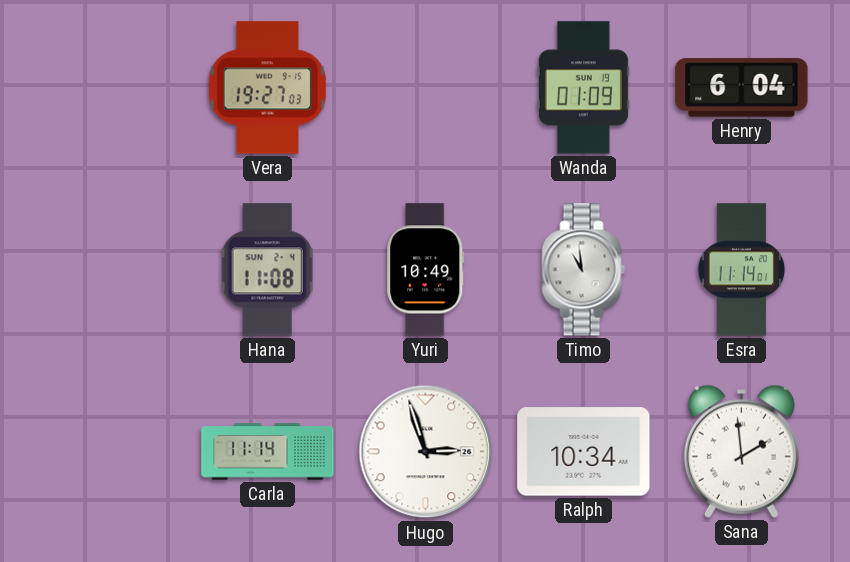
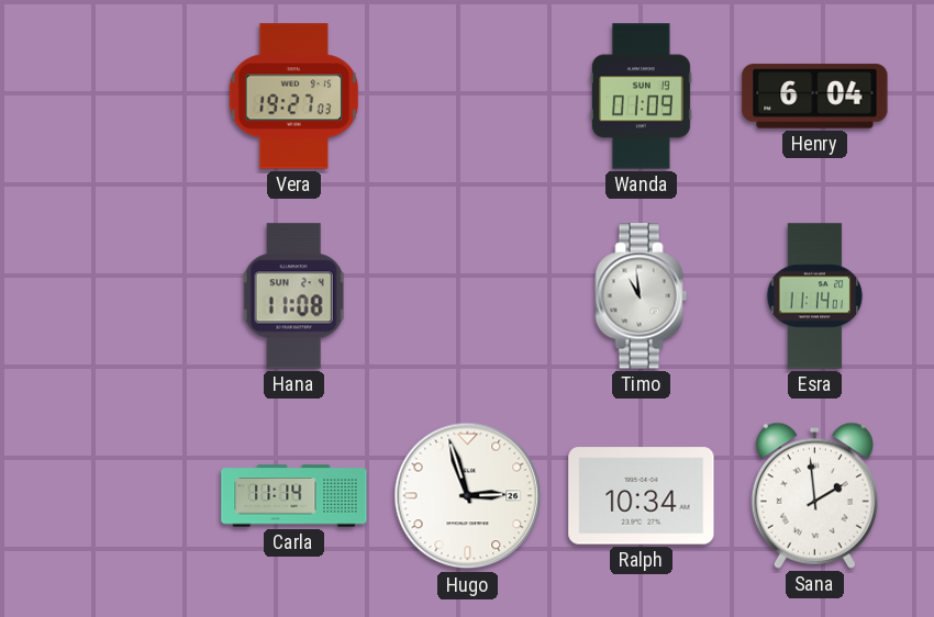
Yuri: 10:49 -> none (426, 270)
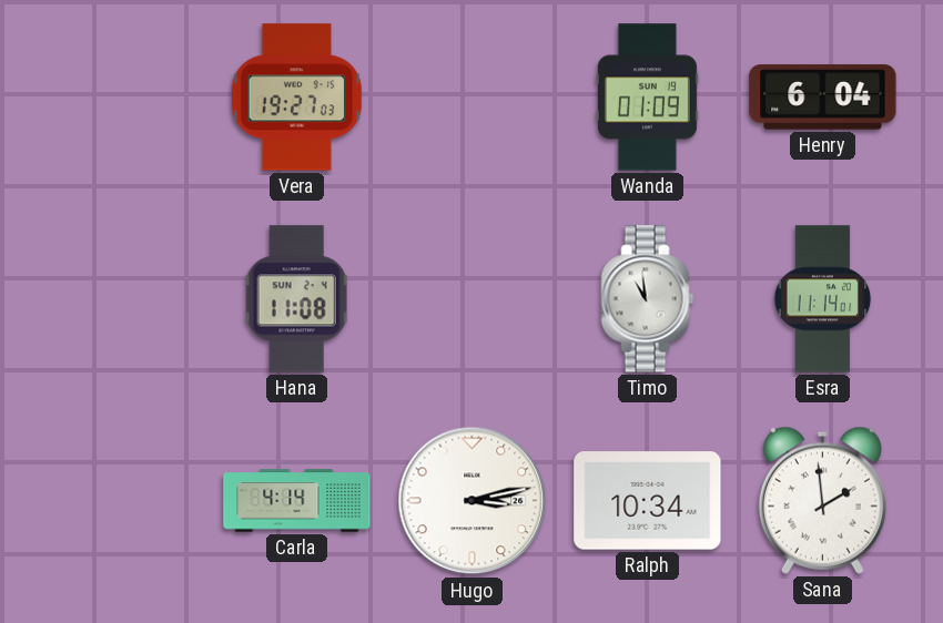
Carla: 11:14 -> 4:14 (297, 501)
Hugo: 2:57 -> 3:13 (473, 501)
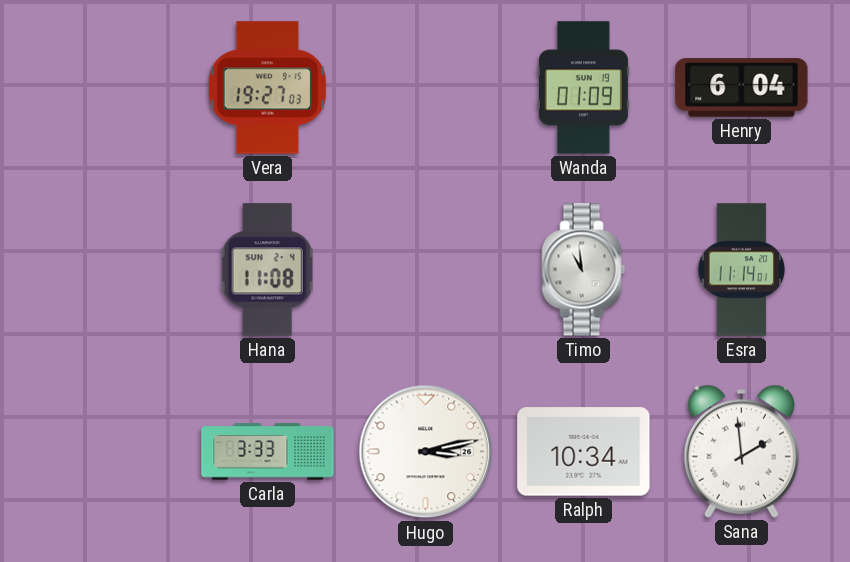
Carla: 4:14 -> 3:33 (268, 452)
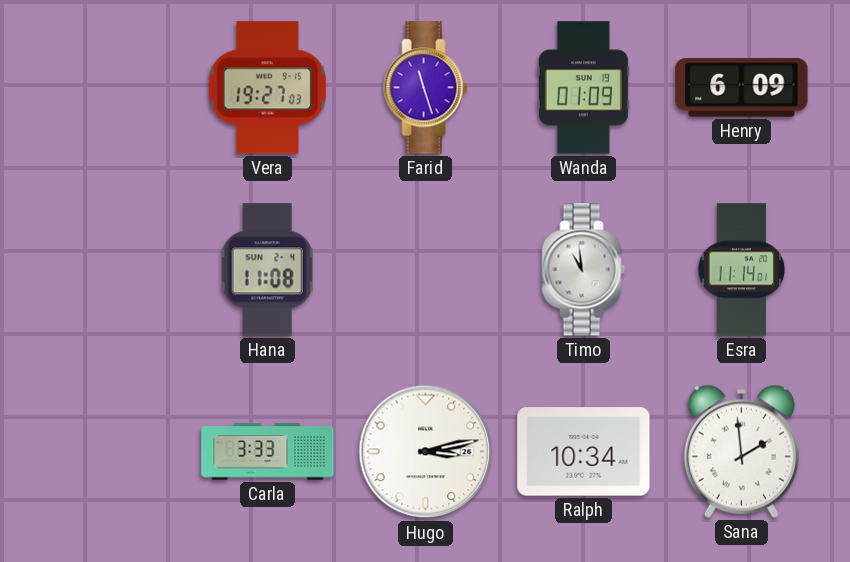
Farid: none -> 11:27 (426, 88)
Henry: 6:04 -> 6:09 (742, 88)
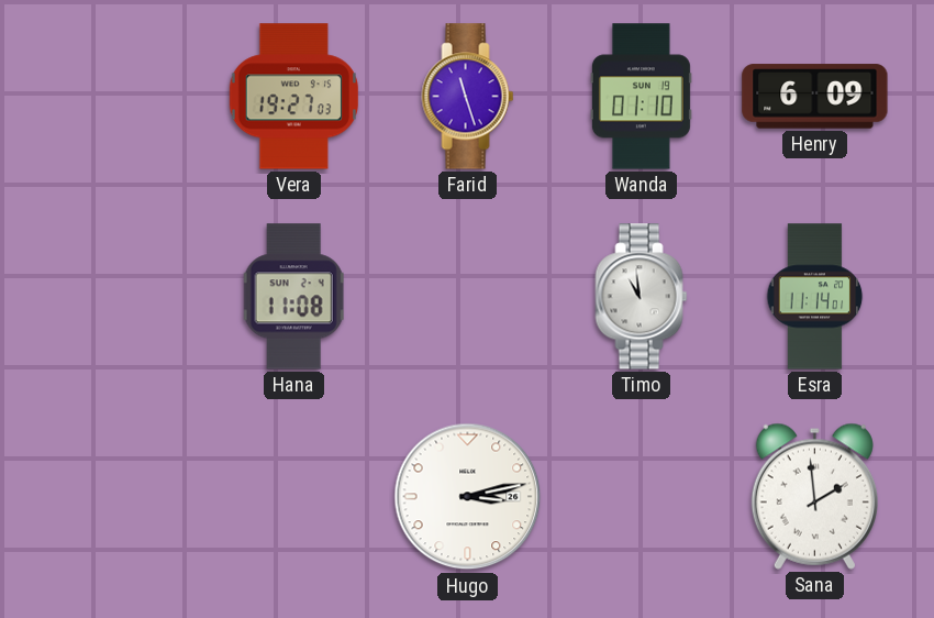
Wanda: 01:09 -> 01:10 (641, 97)
Carla: 3:33 -> none (268, 452)
Ralph: 10:34 -> none (584, 452)
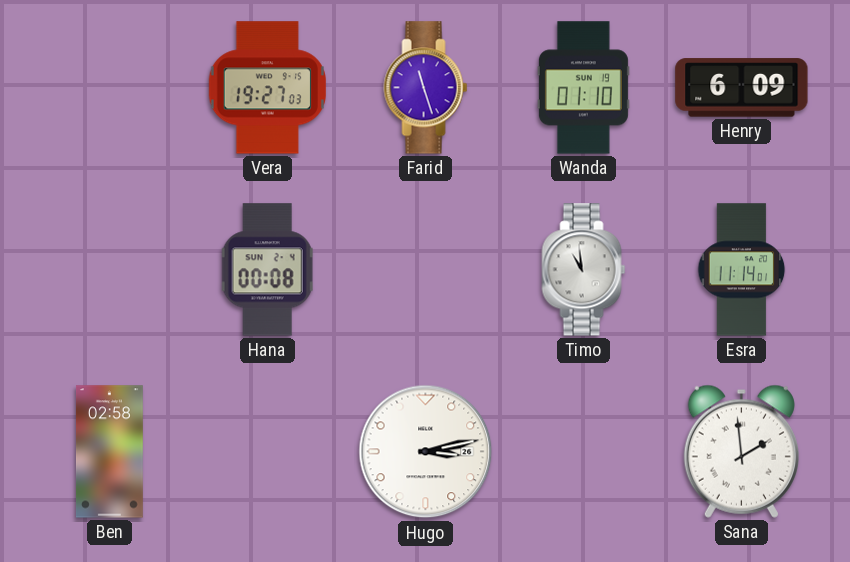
Hana: 11:08 -> 00:08 (267, 270)
Ben: none -> 02:58 (109, 452)
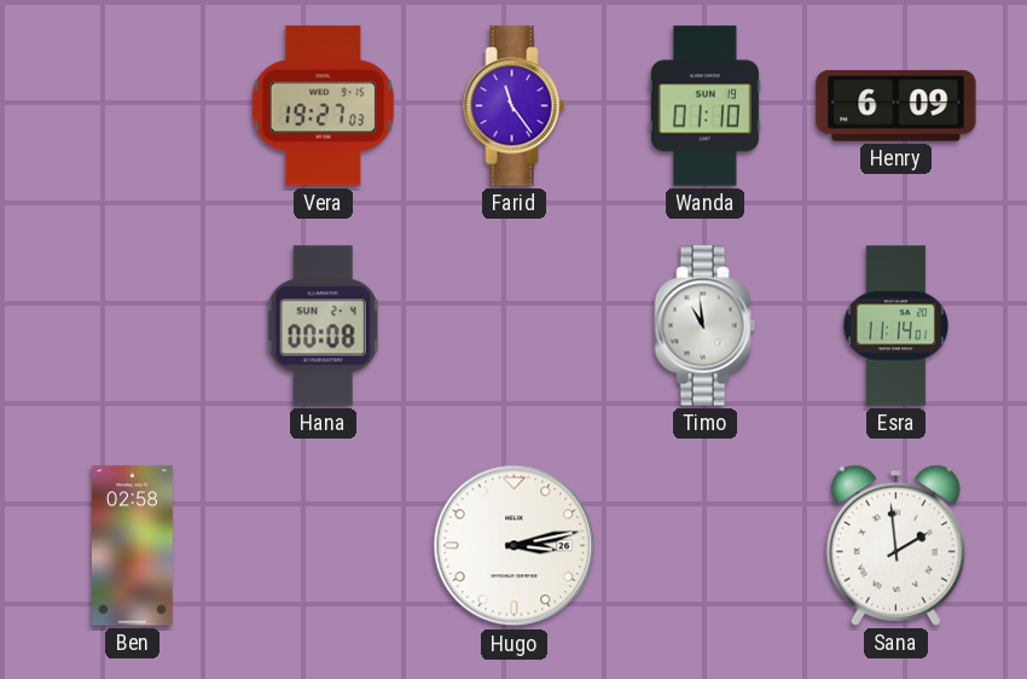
Farid: 11:27 -> 11:24 (515, 106)
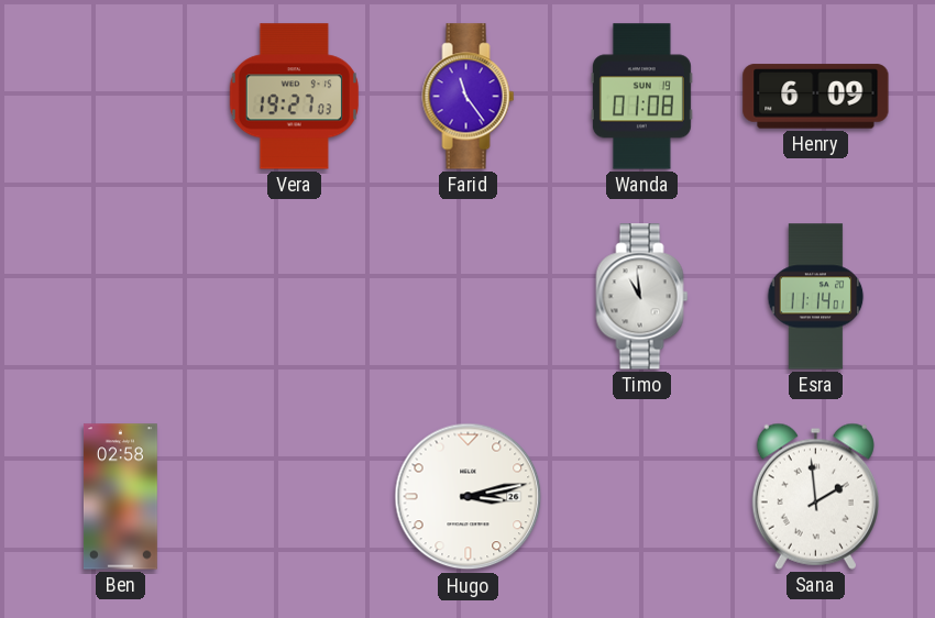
Wanda: 01:10 -> 01:08 (641, 97)
Hana: 00:08 -> none (323, 326)
